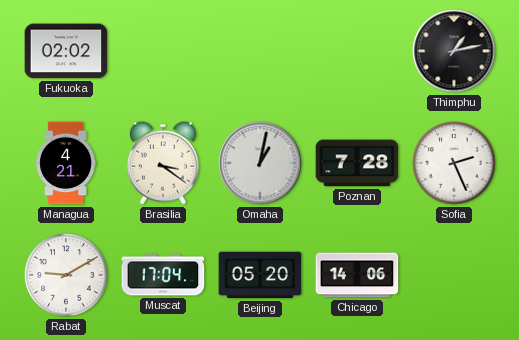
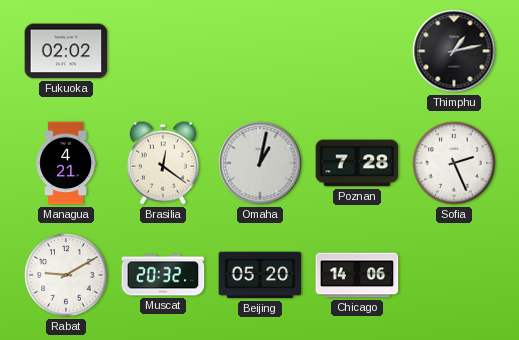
Brasilia: 3:21 -> 12:21 (163, 163)
Muscat: 17:04 -> 20:32 (163, 275)
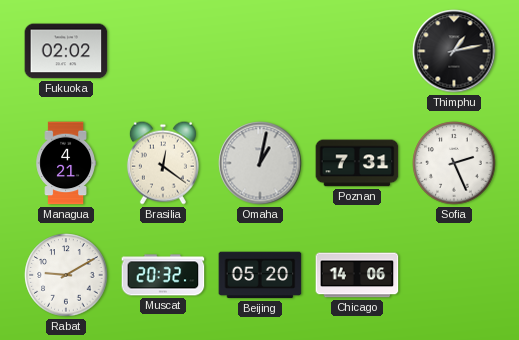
Poznan: 7:28 -> 7:31 (357, 163)
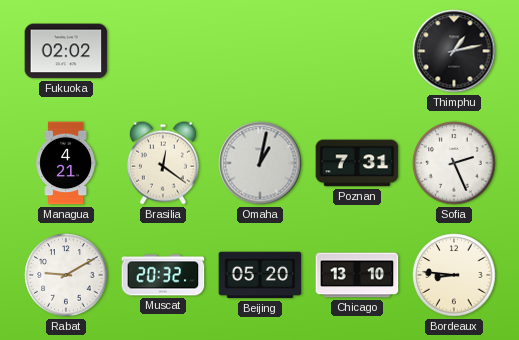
Chicago: 14:06 -> 13:10 (357, 275)
Bordeaux: none -> 8:46 (454, 275)
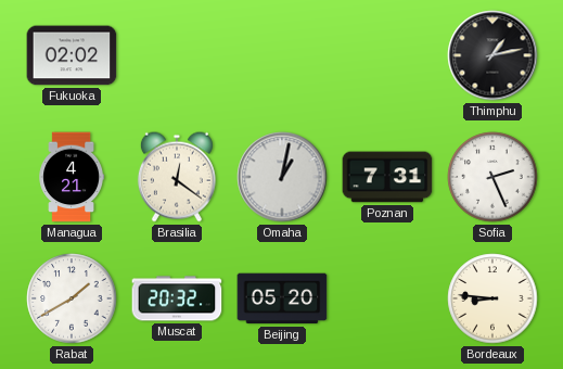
Rabat: 9:10 -> 1:40 (72, 298)
Chicago: 13:10 -> none (357, 275)
